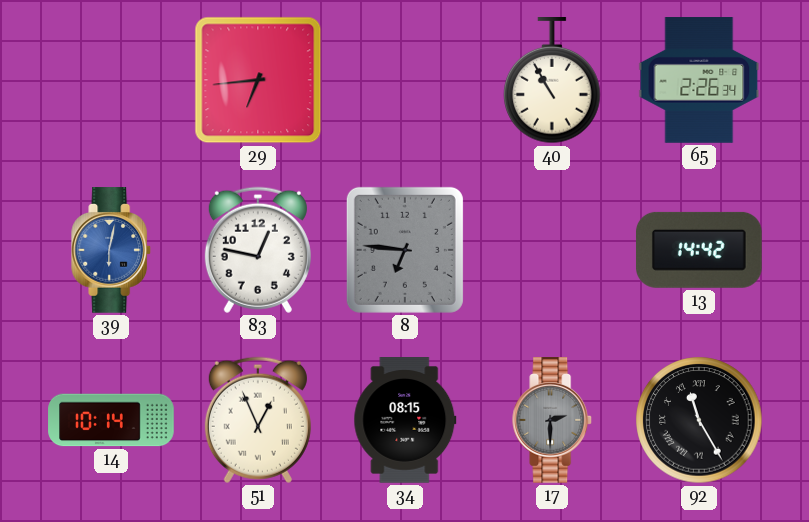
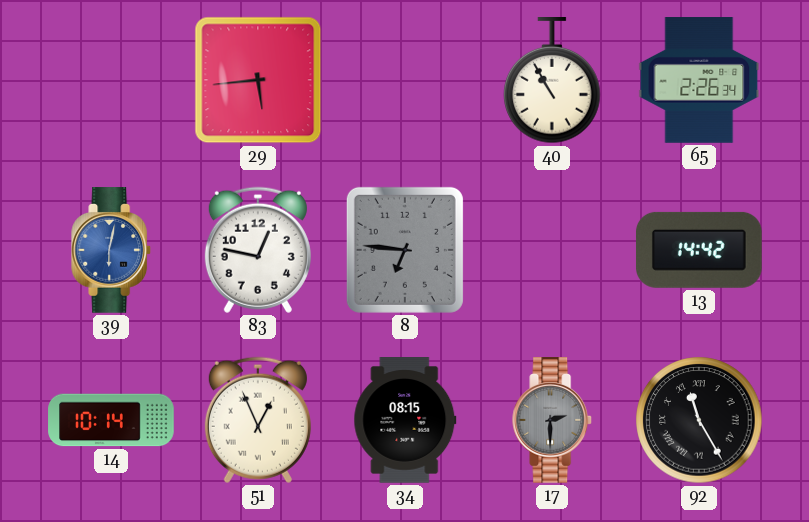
29: 6:44 -> 5:44 (258, 80)
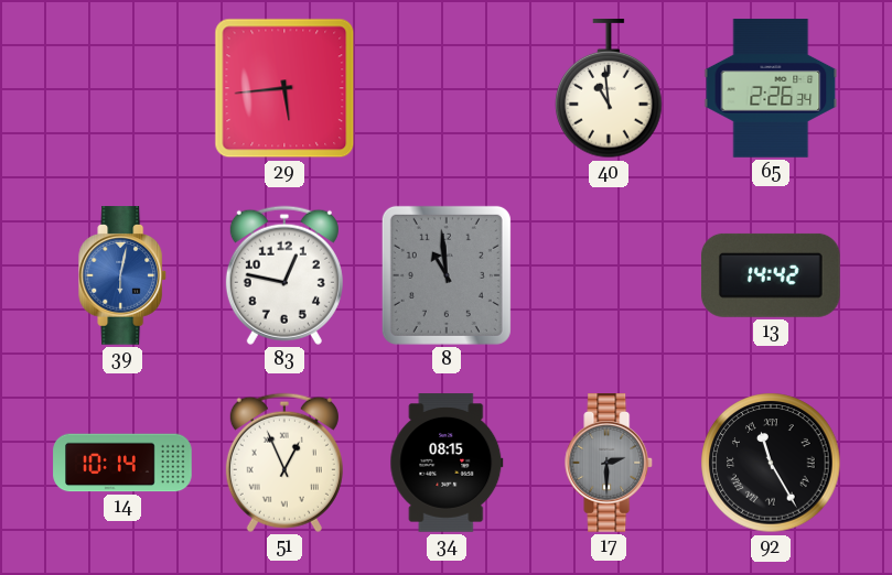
40: 10:55 -> 10:59 (609, 89)
8: 6:46 -> 10:59 (447, 275)
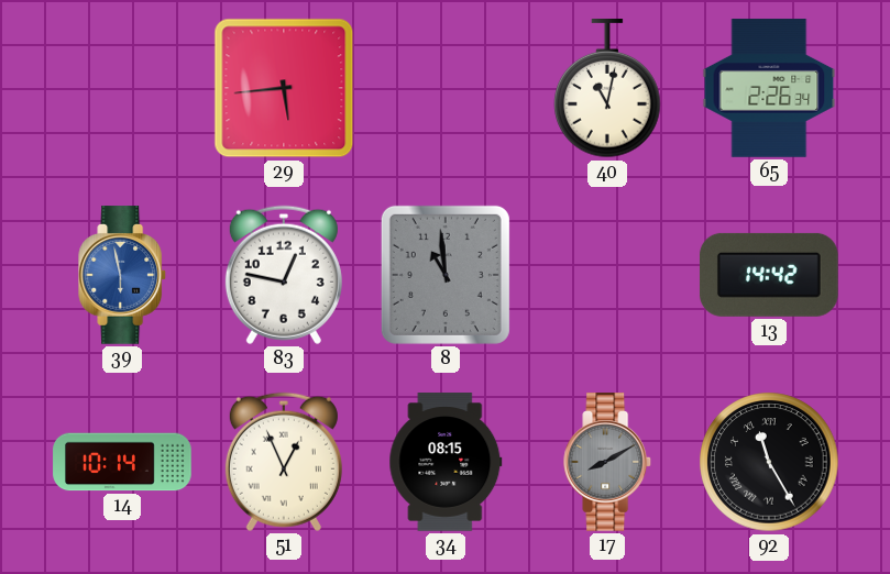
40: 10:59 -> 11:02 (607, 89)
39: 6:02 -> 5:58 (123, 275)
17: 2:30 -> 8:10 (608, 462)
